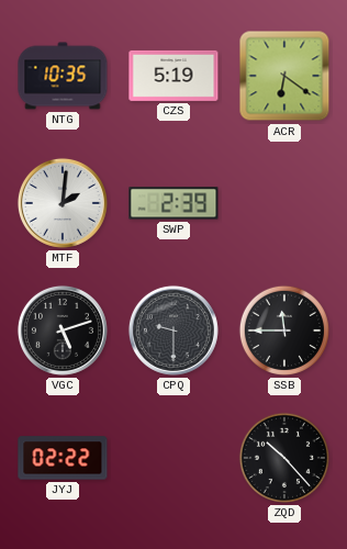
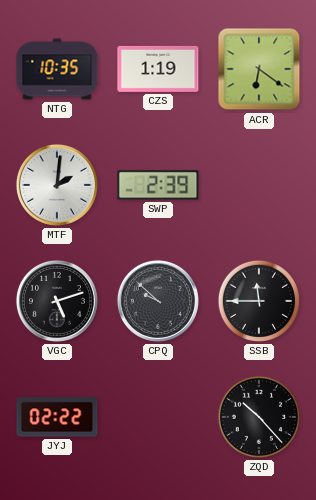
CZS: 5:19 -> 1:19 (158, 69)
CPQ: 9:30 -> 9:52 (158, 301)
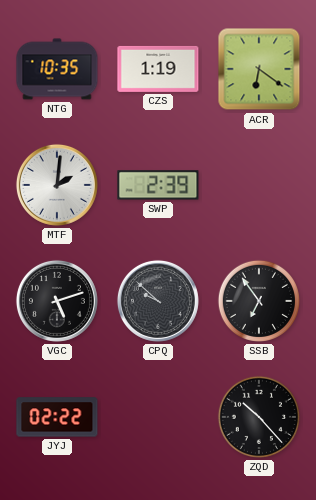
SSB: 11:45 -> 6:54 (259, 301)
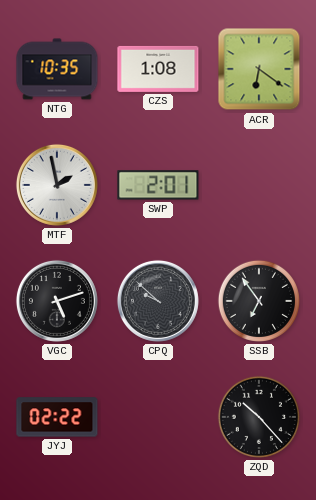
CZS: 1:19 -> 1:08 (158, 69)
MTF: 2:01 -> 1:58 (57, 185)
SWP: 2:39 -> 2:01 (158, 185)
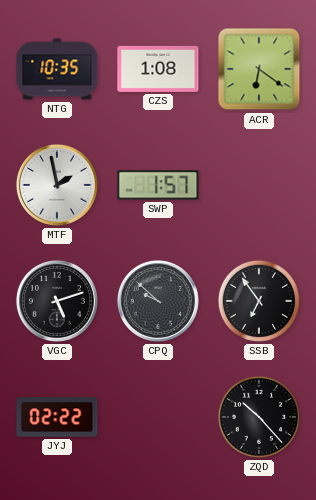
SWP: 2:01 -> 1:57 (158, 185)
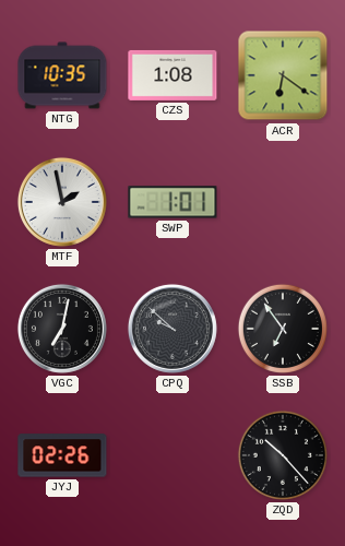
SWP: 1:57 -> 1:01 (172, 202)
VGC: 5:12 -> 7:02 (62, 329)
JYJ: 02:22 -> 02:26 (62, 455)
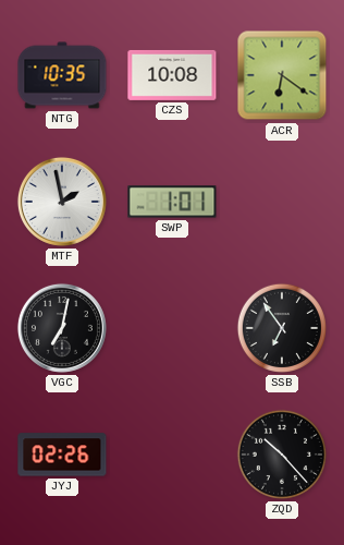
CZS: 1:08 -> 10:08 (172, 75)
CPQ: 9:52 -> none (172, 329)
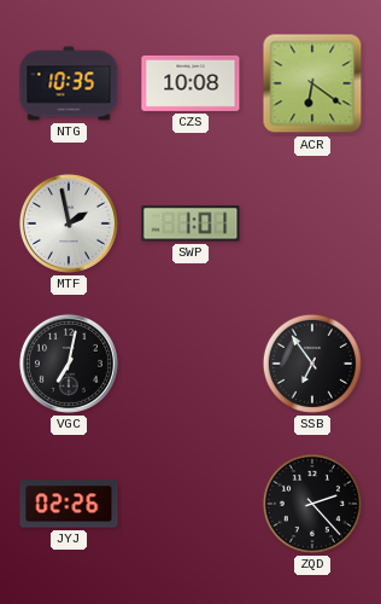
ZQD: 10:23 -> 2:23 (312, 504)
